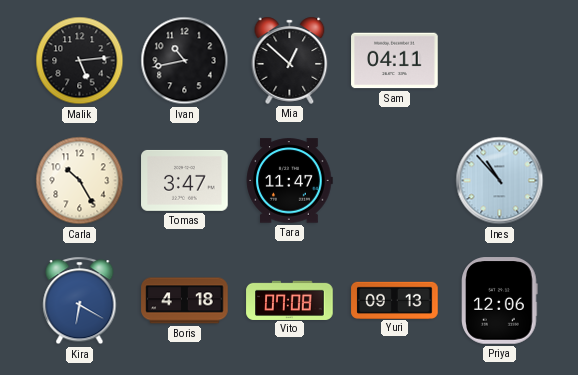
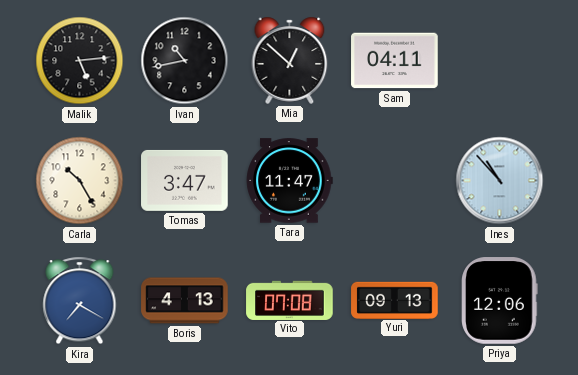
Kira: 6:20 -> 7:20 (80, 301)
Boris: 4:18 -> 4:13 (185, 301)
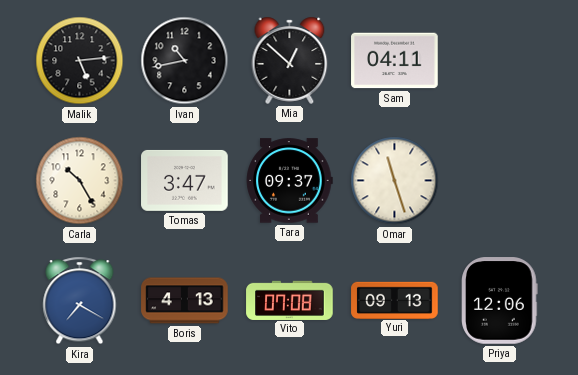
Tara: 11:47 -> 09:37 (289, 181)
Omar: none -> 11:27 (395, 181)
Ines: 10:53 -> none (500, 181)
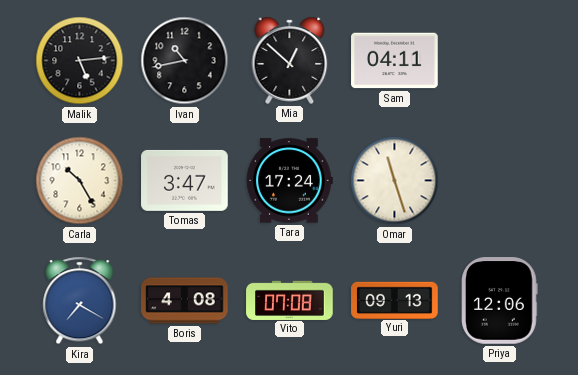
Tara: 09:37 -> 17:24 (289, 181)
Boris: 4:13 -> 4:08 (185, 301)
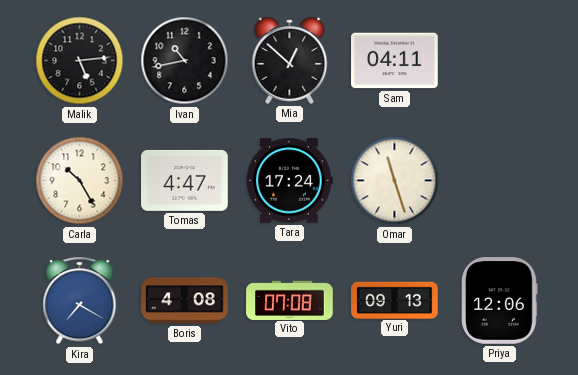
Tomas: 3:47 -> 4:47 (185, 180)
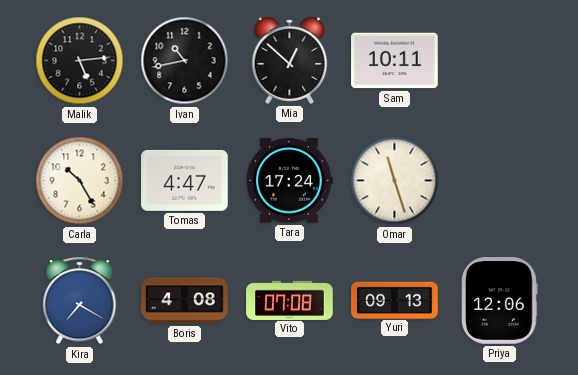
Sam: 04:11 -> 10:11 (395, 61)
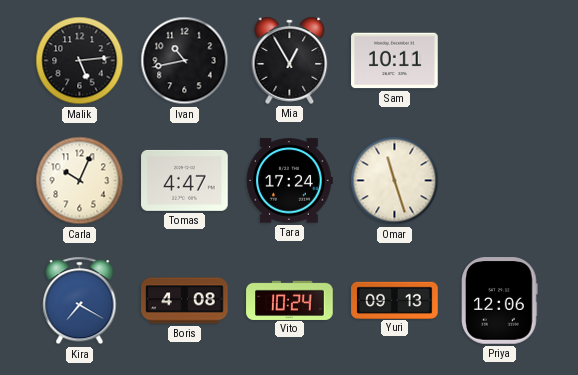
Mia: 12:52 -> 12:55 (290, 60)
Carla: 10:25 -> 10:04 (80, 181)
Vito: 07:08 -> 10:24 (290, 300)
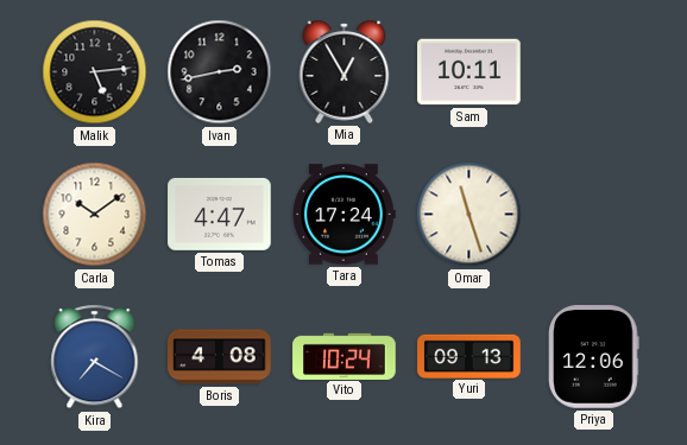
Ivan: 10:43 -> 2:43 (220, 72)
Carla: 10:04 -> 10:09 (95, 215)
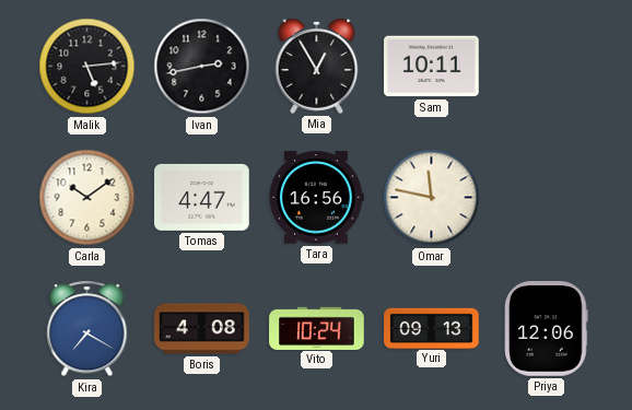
Tara: 17:24 -> 16:56 (316, 198)
Omar: 11:27 -> 11:47 (432, 198)
